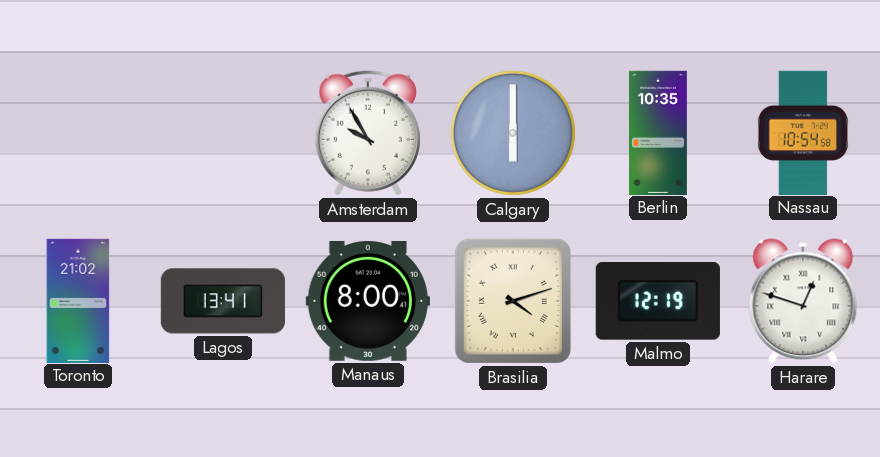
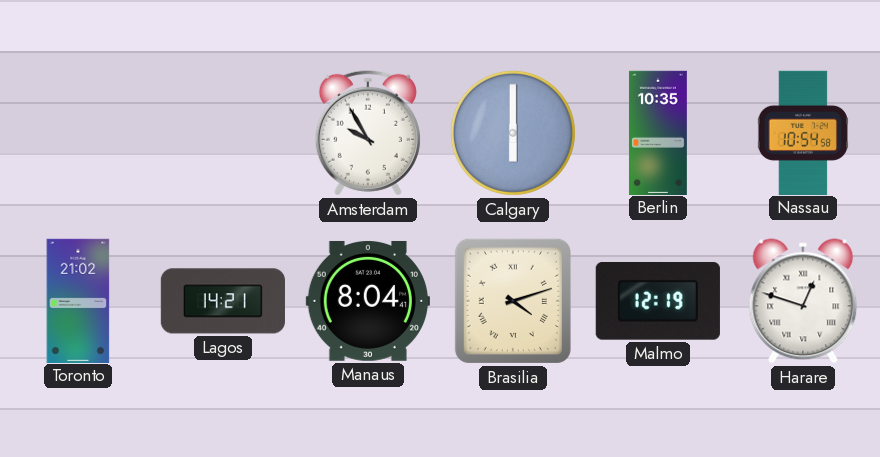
Lagos: 13:41 -> 14:21 (223, 301)
Manaus: 8:00 -> 8:04 (368, 301)
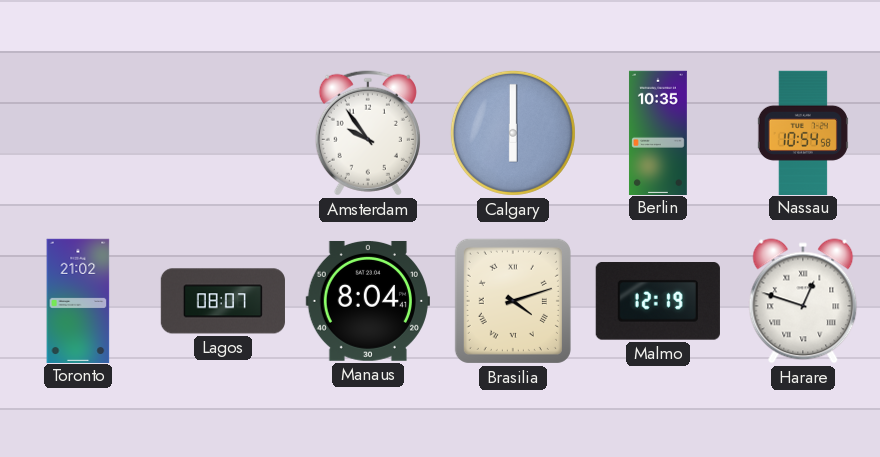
Amsterdam: 9:55 -> 9:54 (368, 133)
Lagos: 14:21 -> 08:07 (223, 301)
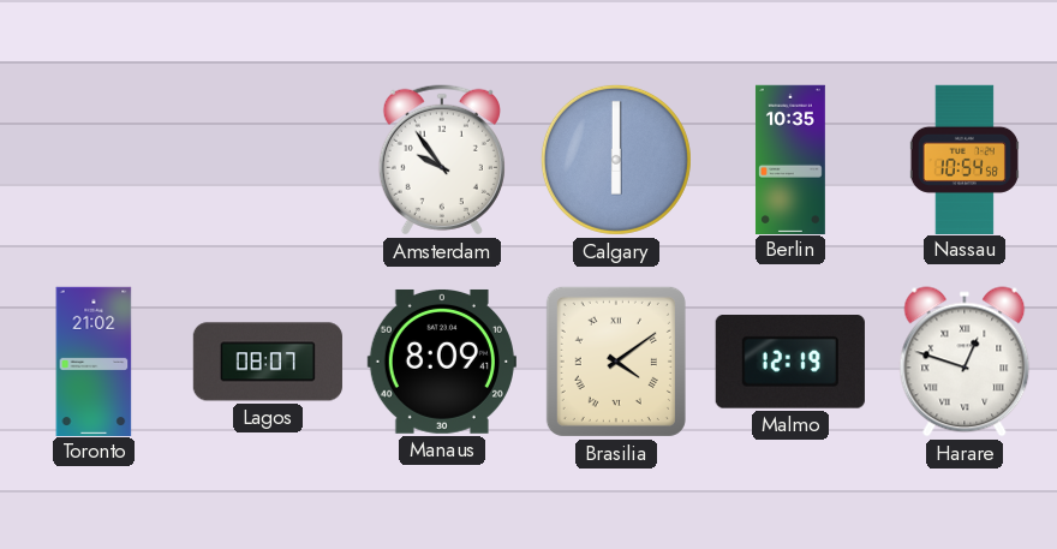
Manaus: 8:04 -> 8:09 (442, 362)
Brasilia: 4:12 -> 4:09 (616, 362)
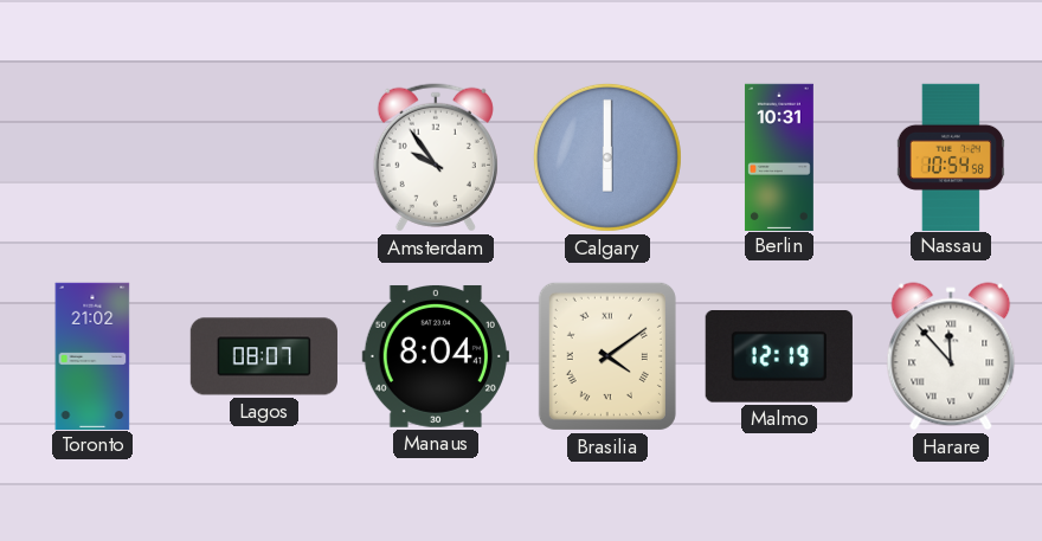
Berlin: 10:35 -> 10:31 (779, 156)
Manaus: 8:09 -> 8:04 (436, 356)
Harare: 12:48 -> 11:53 (951, 356)
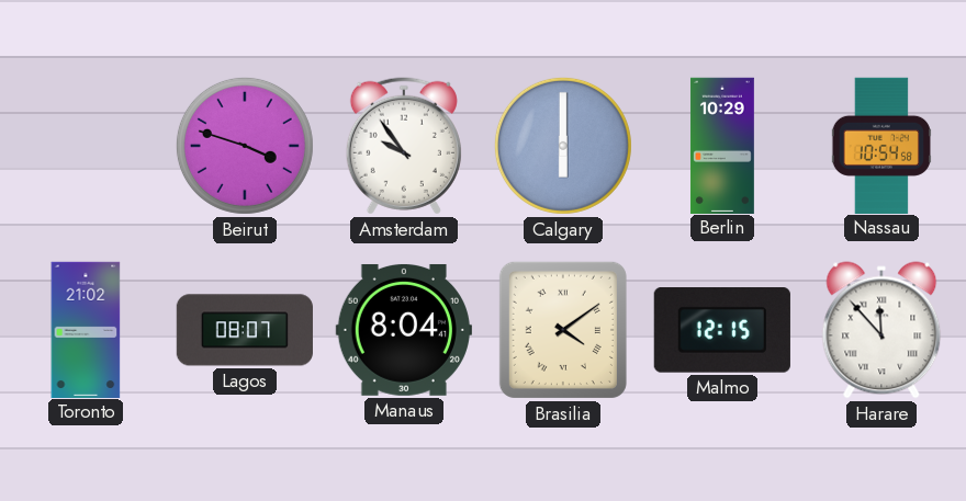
Beirut: none -> 3:48 (245, 146)
Berlin: 10:31 -> 10:29 (722, 145)
Malmo: 12:19 -> 12:15 (722, 331)
